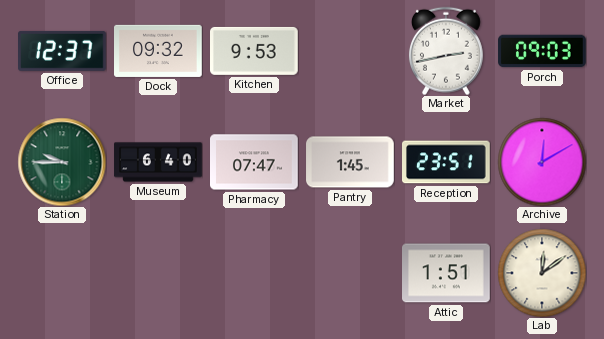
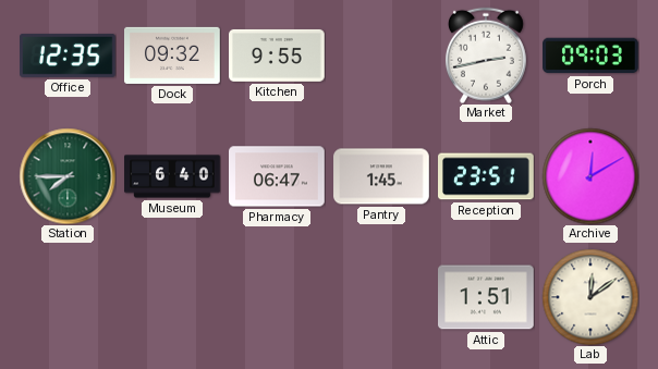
Office: 12:37 -> 12:35 (69, 56)
Kitchen: 9:53 -> 9:55 (278, 56)
Station: 9:45 -> 7:45 (68, 176)
Pharmacy: 07:47 -> 06:47 (277, 176)
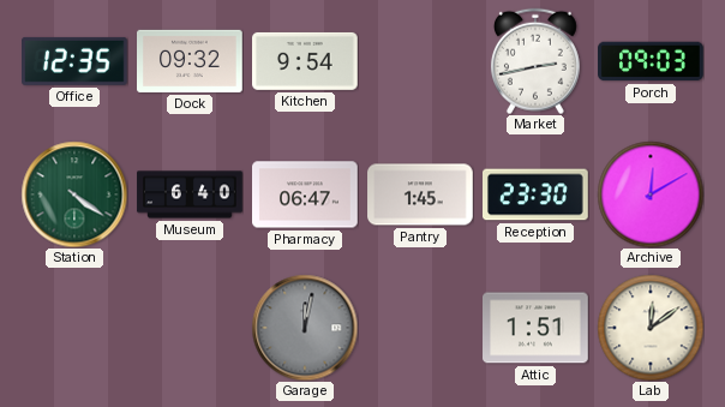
Kitchen: 9:55 -> 9:54 (306, 61)
Station: 7:45 -> 4:21 (74, 194)
Reception: 23:51 -> 23:30 (537, 194)
Garage: none -> 12:02 (305, 328)
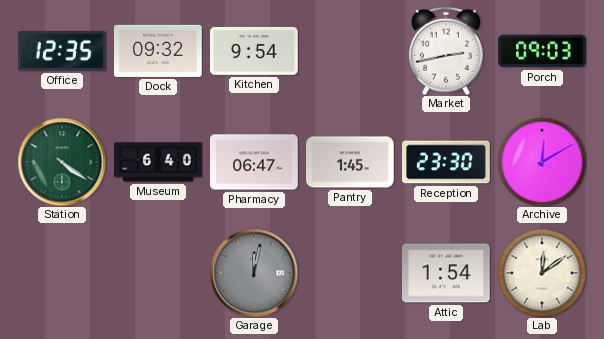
Attic: 1:51 -> 1:54 (447, 273)
